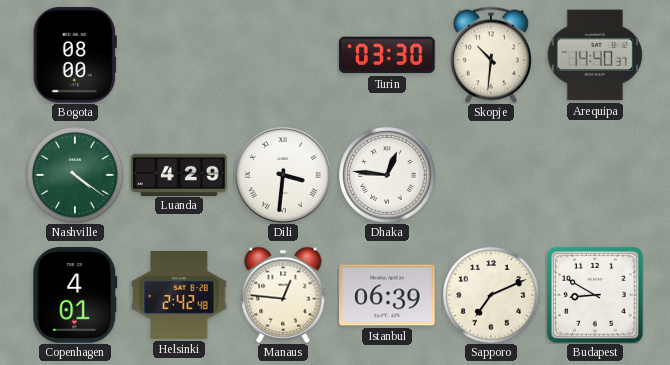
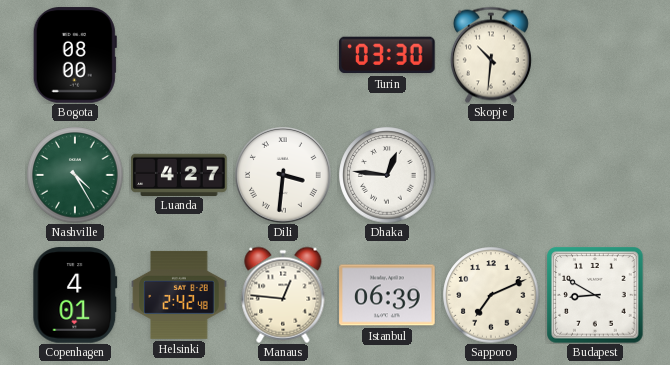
Arequipa: 14:40 -> none (594, 55)
Nashville: 4:21 -> 4:25 (75, 175)
Luanda: 4:29 -> 4:27 (179, 174)
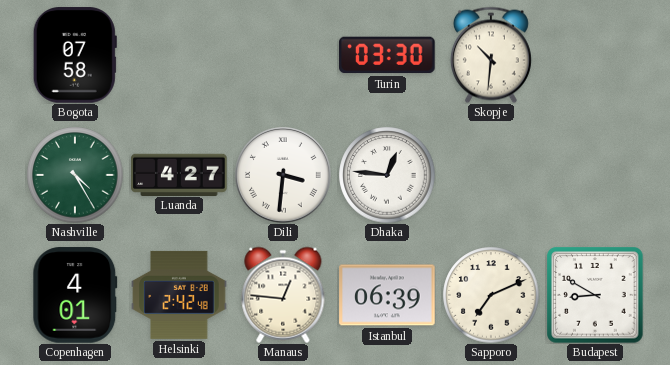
Bogota: 08:00 -> 07:58 (75, 55)
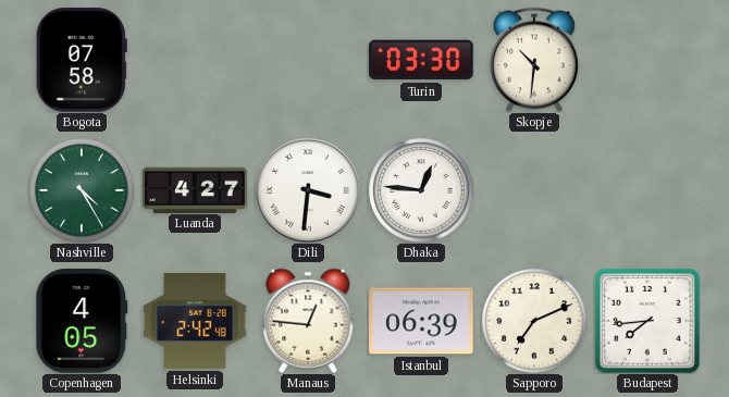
Copenhagen: 4:01 -> 4:05 (82, 321)
Budapest: 8:50 -> 7:44 (647, 321)
